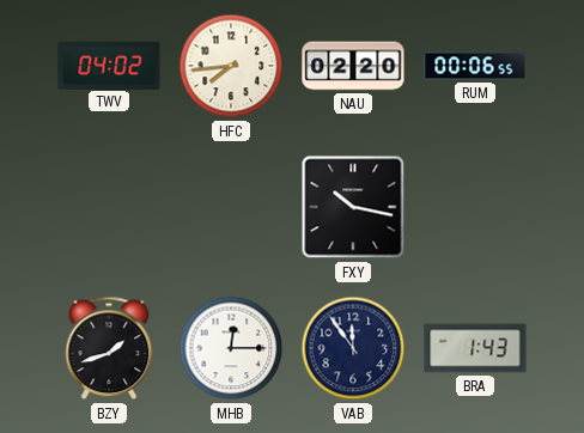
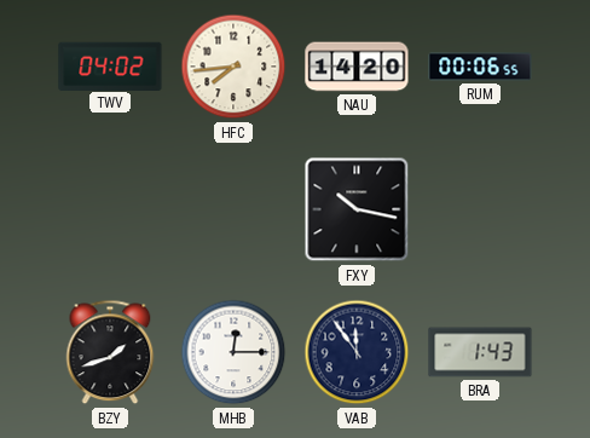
NAU: 02:20 -> 14:20 (357, 67)
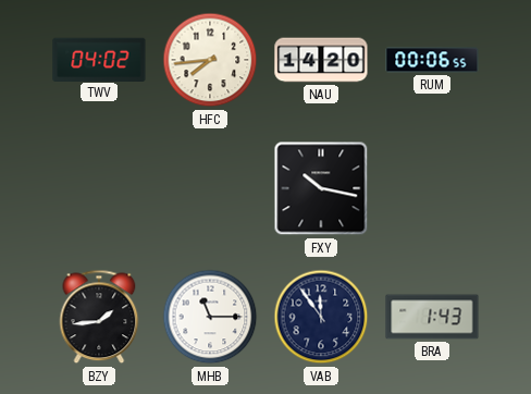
BZY: 1:42 -> 1:44 (99, 317)
MHB: 12:15 -> 11:15 (210, 317)
